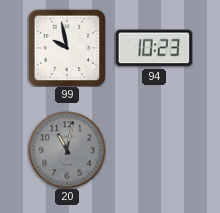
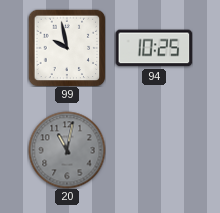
94: 10:23 -> 10:25 (154, 48)
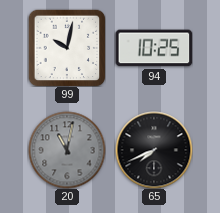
99: 9:58 -> 10:02 (67, 48)
65: none -> 7:41 (154, 150)
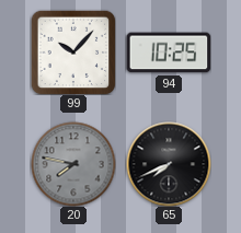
99: 10:02 -> 10:07 (73, 53)
20: 11:02 -> 7:47 (73, 164)
